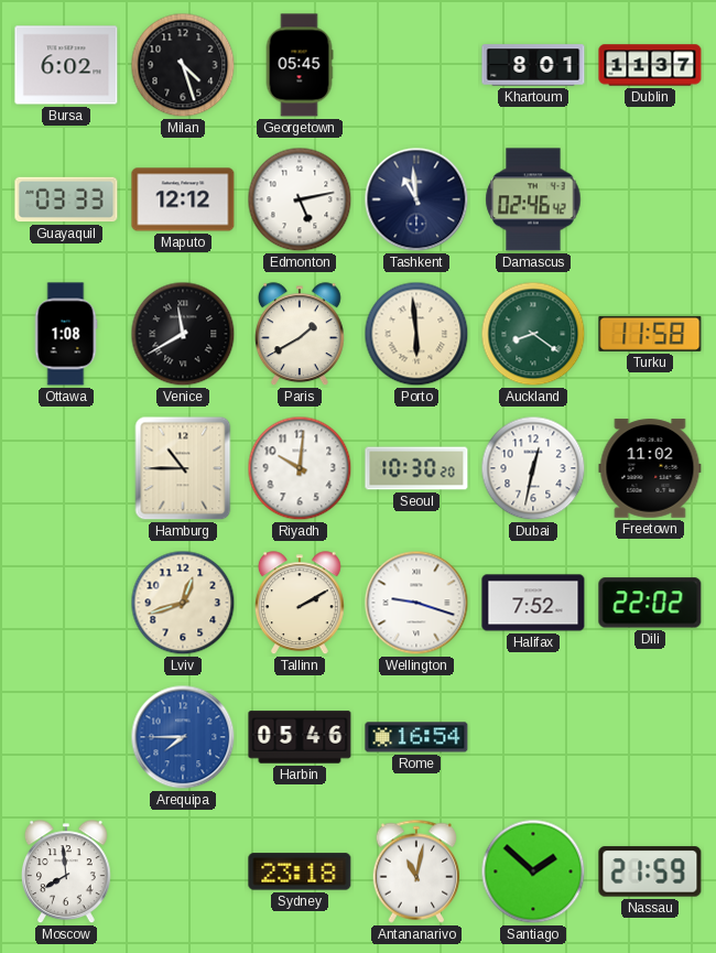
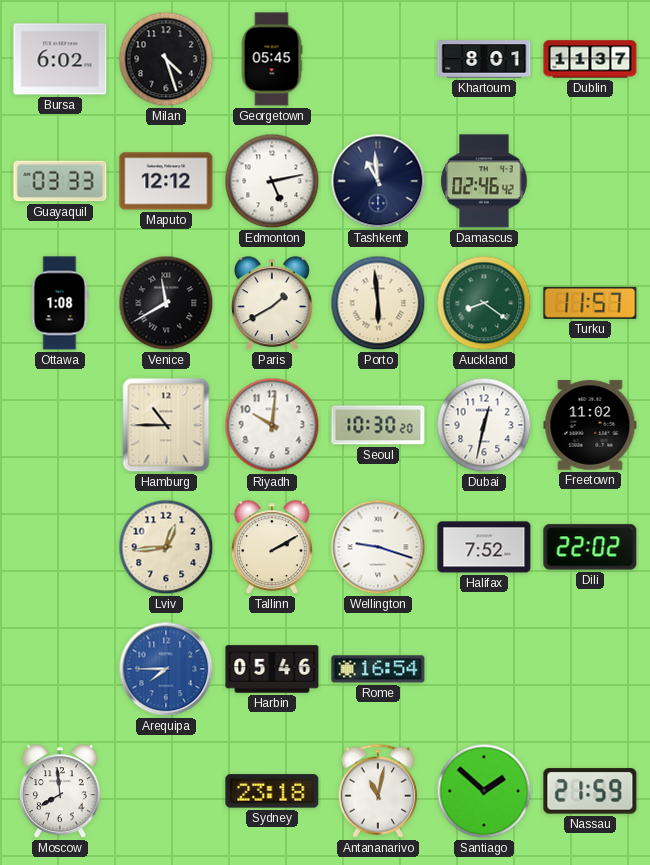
Turku: 11:58 -> 11:57 (590, 303)
Lviv: 12:42 -> 12:44 (166, 547)
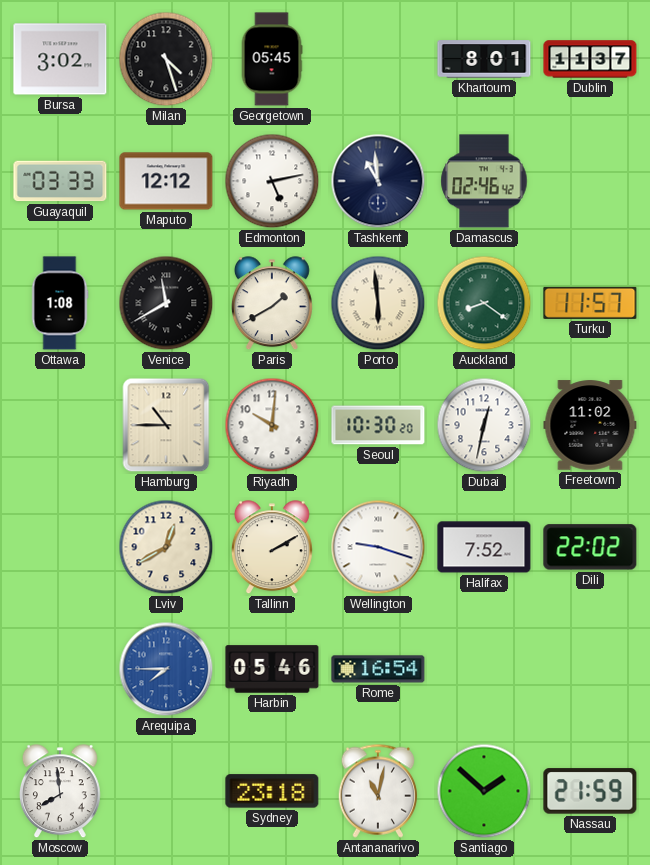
Bursa: 6:02 -> 3:02 (60, 59)
Lviv: 12:44 -> 12:40 (166, 547)
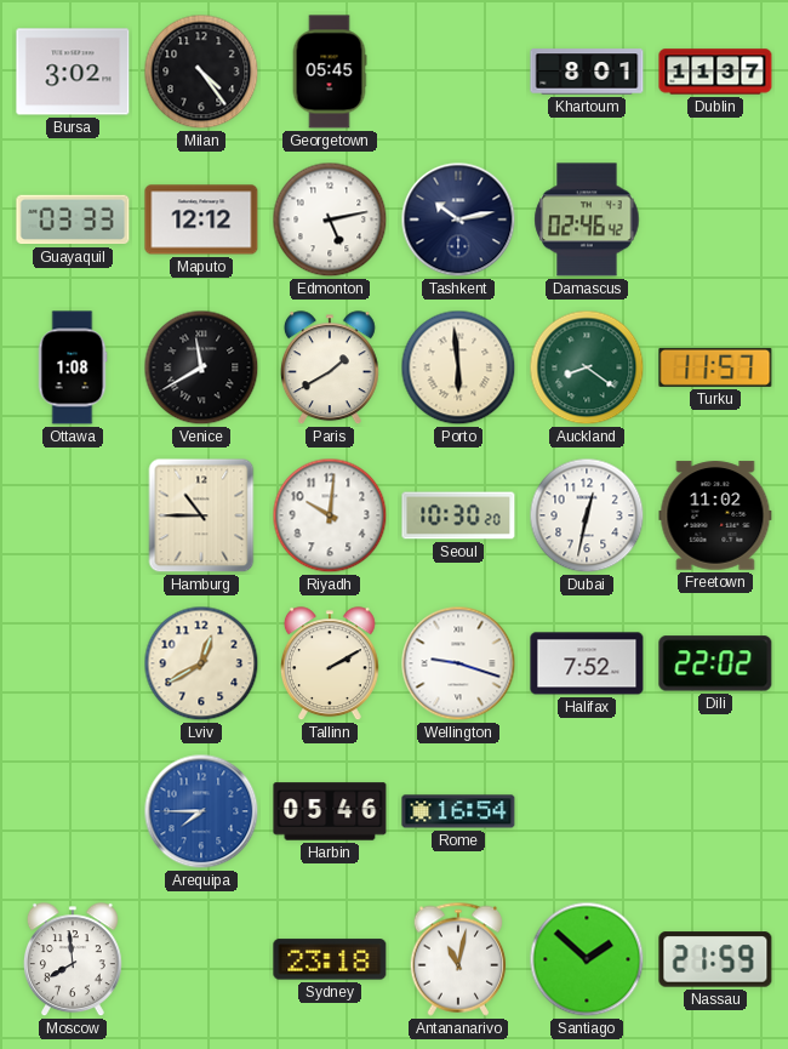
Milan: 4:27 -> 4:24 (201, 72)
Tashkent: 10:59 -> 10:13 (458, 220)
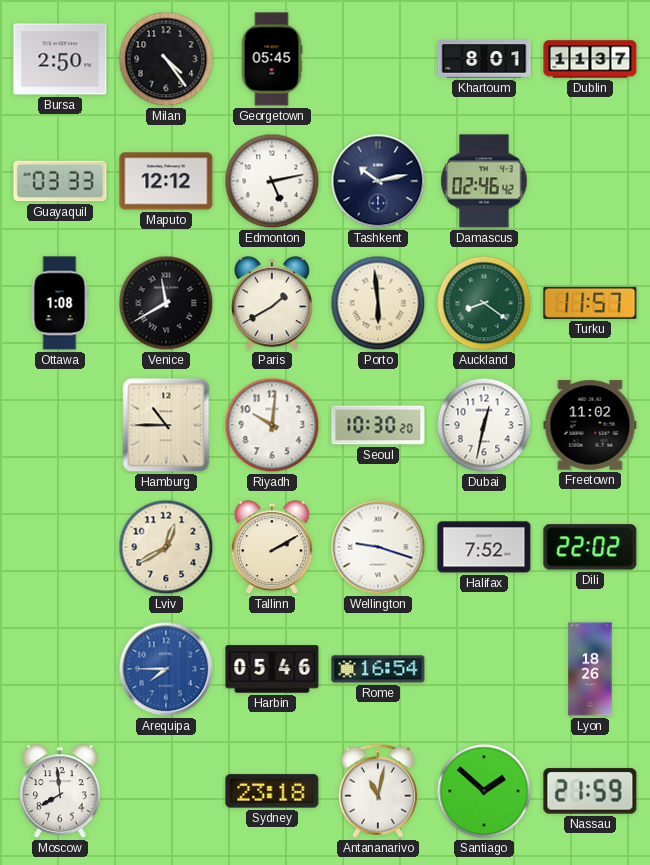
Bursa: 3:02 -> 2:50 (60, 59)
Lyon: none -> 18:26 (590, 669)
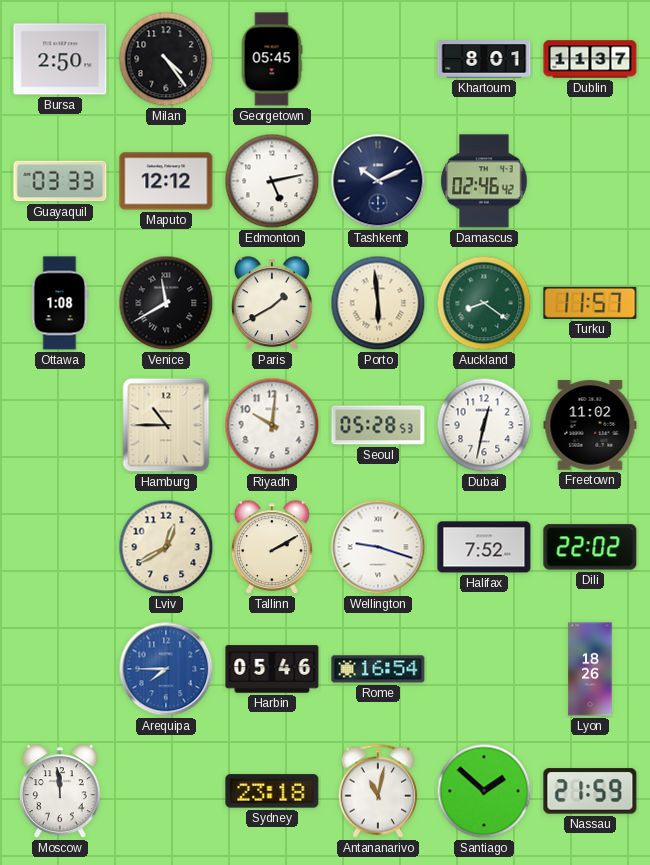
Tashkent: 10:13 -> 10:11 (378, 181)
Seoul: 10:30 -> 05:28 (378, 425)
Moscow: 7:59 -> 11:59 (60, 792)
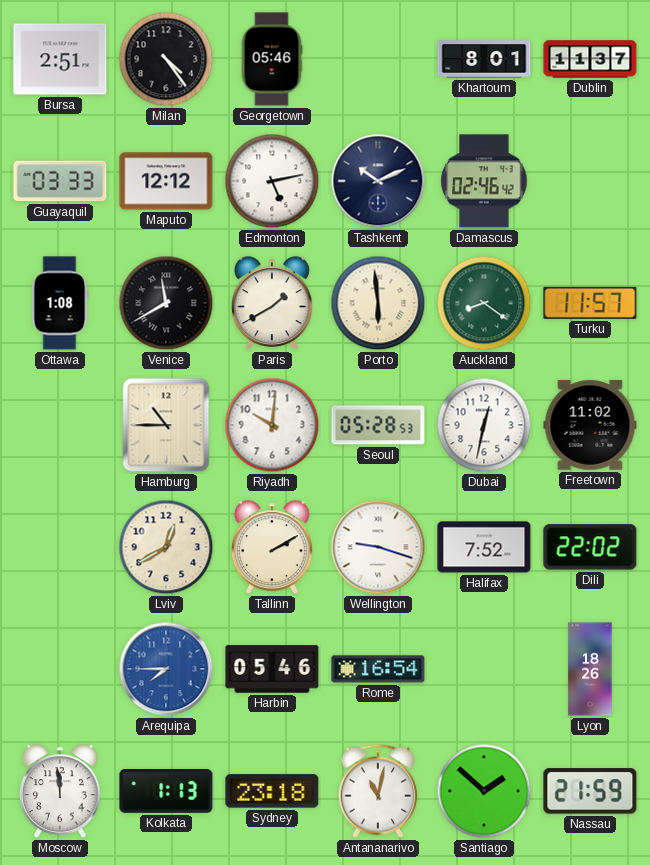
Bursa: 2:50 -> 2:51 (60, 59)
Georgetown: 05:45 -> 05:46 (272, 59)
Kolkata: none -> 1:13 (166, 791)
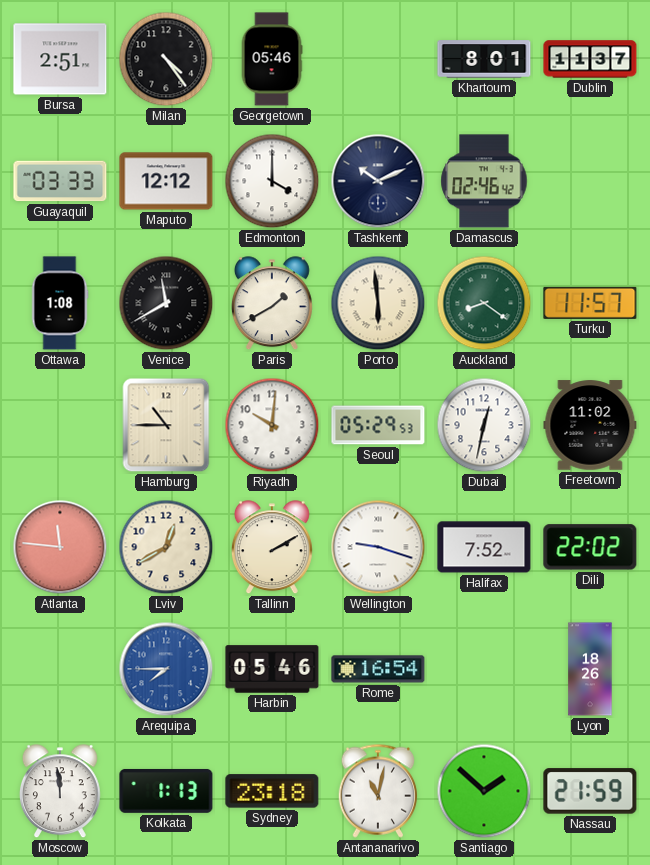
Edmonton: 5:13 -> 4:00 (272, 181)
Seoul: 05:28 -> 05:29 (378, 425)
Atlanta: none -> 11:46 (60, 547)
